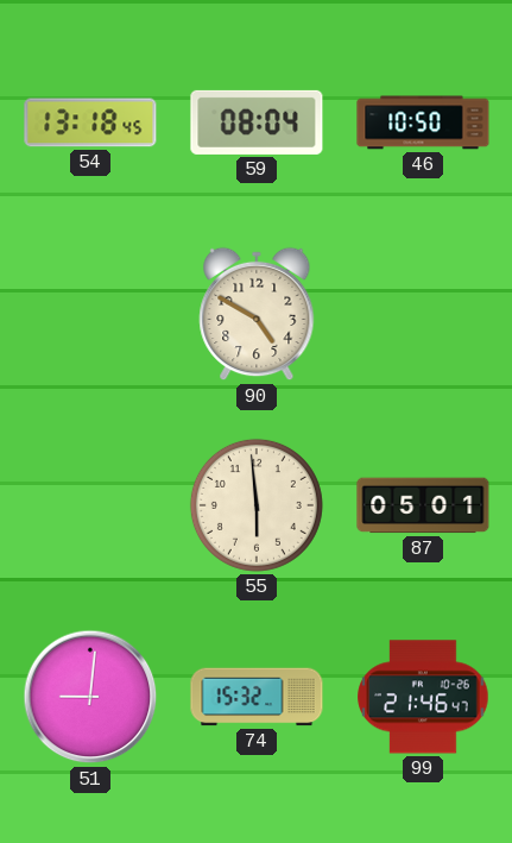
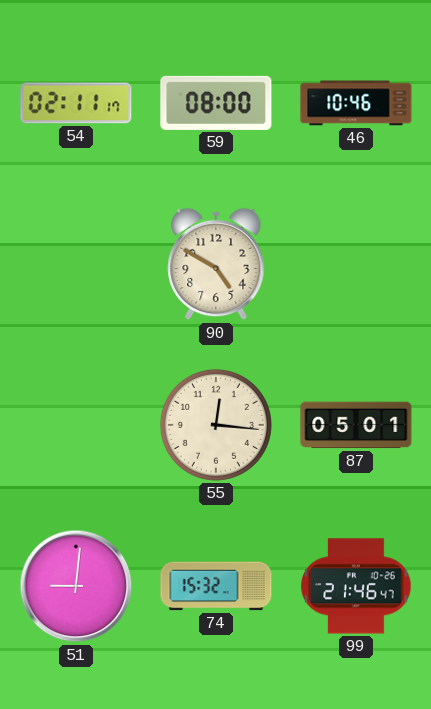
54: 13:18 -> 02:11 (76, 103)
59: 08:04 -> 08:00 (216, 103)
46: 10:50 -> 10:46 (356, 103)
55: 5:59 -> 12:16 (216, 425)
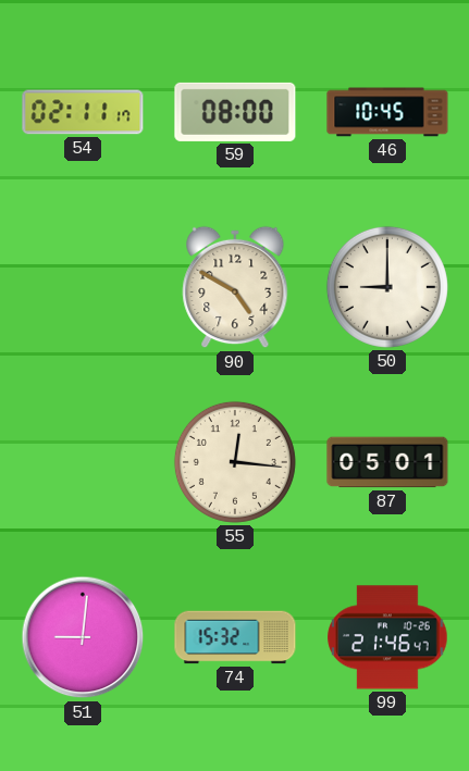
46: 10:46 -> 10:45 (387, 112)
50: none -> 9:00 (387, 287)
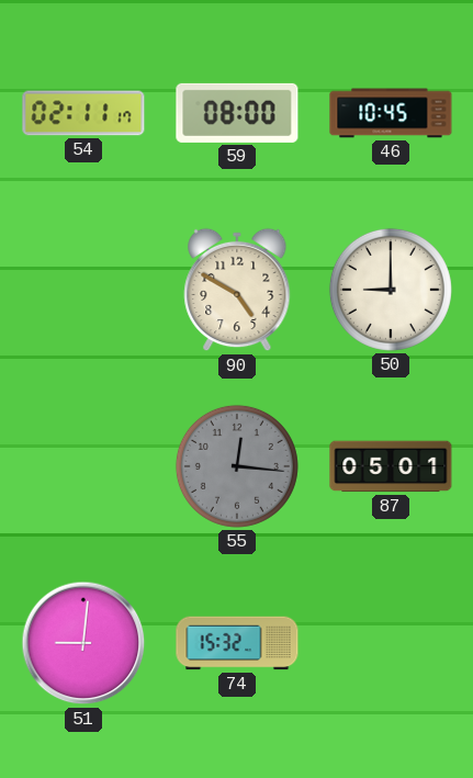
55 dial: cream -> grey (237, 466)
99: 21:46 -> none (387, 637)
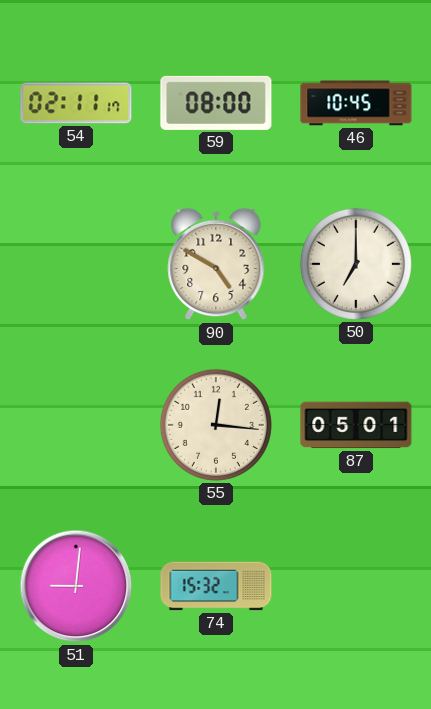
50: 9:00 -> 7:00 (356, 264)
55 dial: grey -> cream (216, 425)
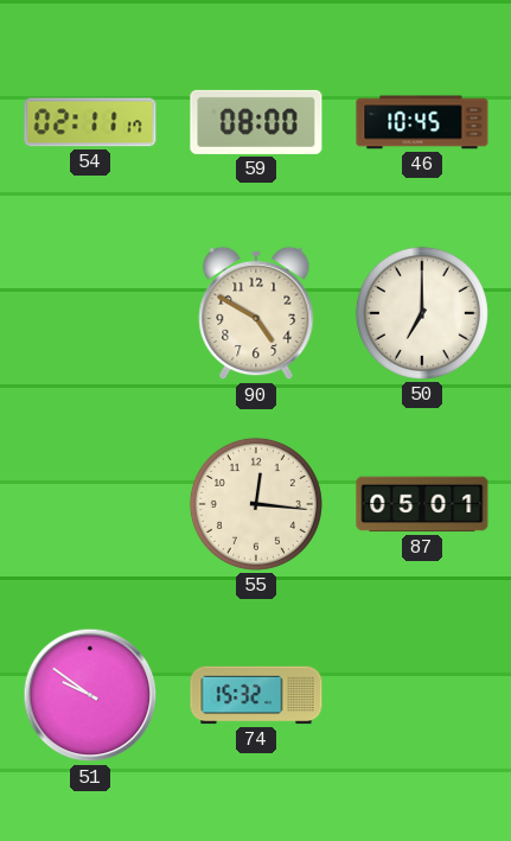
51: 9:01 -> 9:51 (90, 695)
